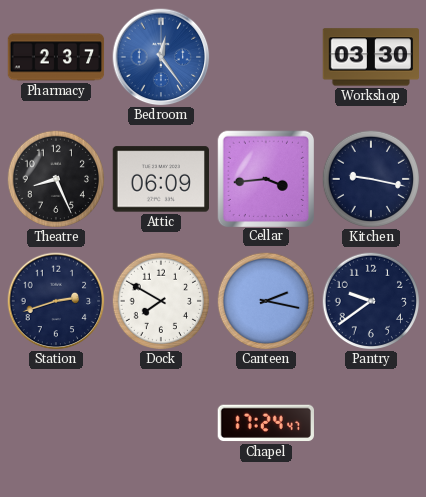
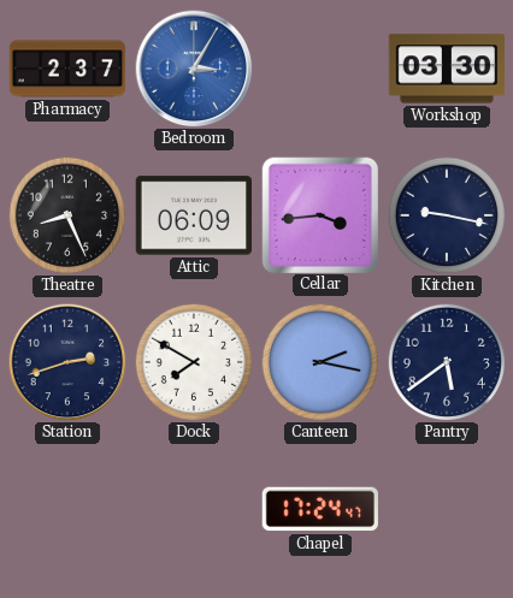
Bedroom: 12:24 -> 3:05 (194, 69)
Pantry: 9:39 -> 5:39 (447, 362)
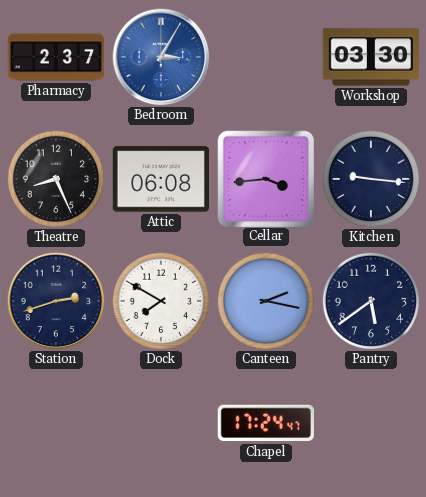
Attic: 06:09 -> 06:08 (160, 179)
Kitchen: 9:17 -> 9:16 (371, 179)
